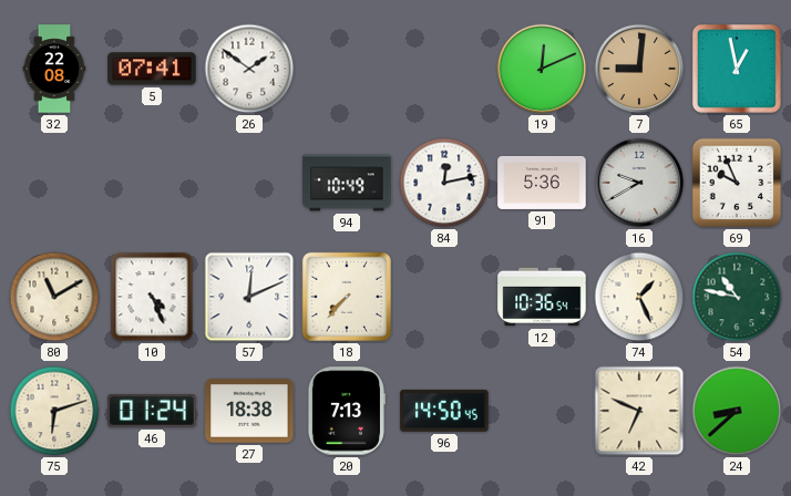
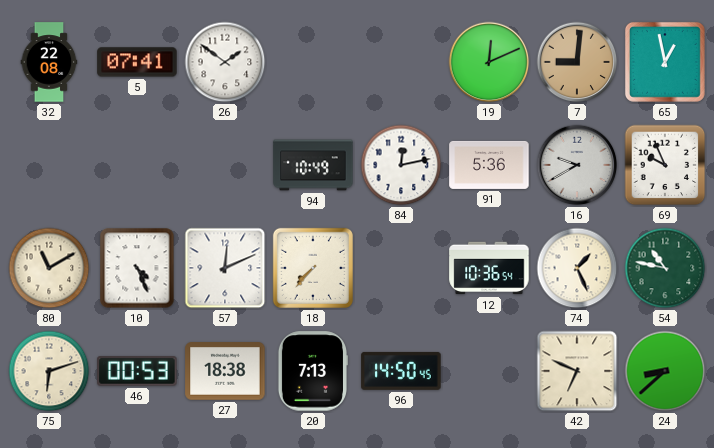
46: 01:24 -> 00:53 (137, 371)
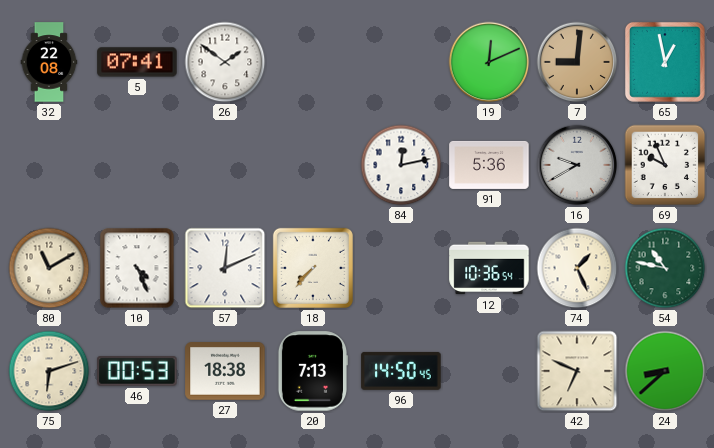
94: 10:49 -> none (313, 165)
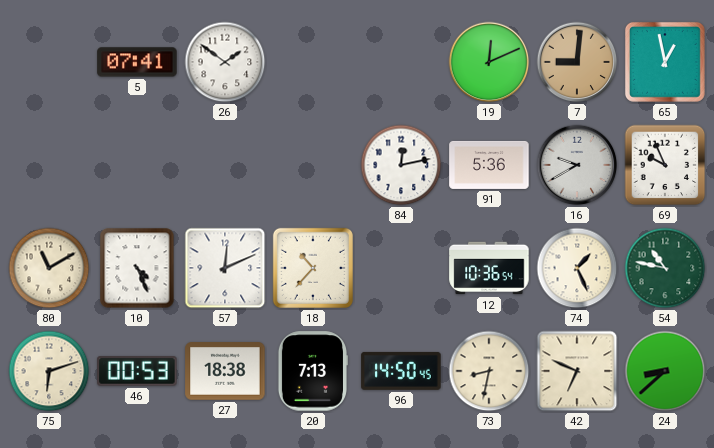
32: 22:08 -> none (49, 62)
18: 7:37 -> 10:37 (313, 268)
73: none -> 8:32 (489, 371)
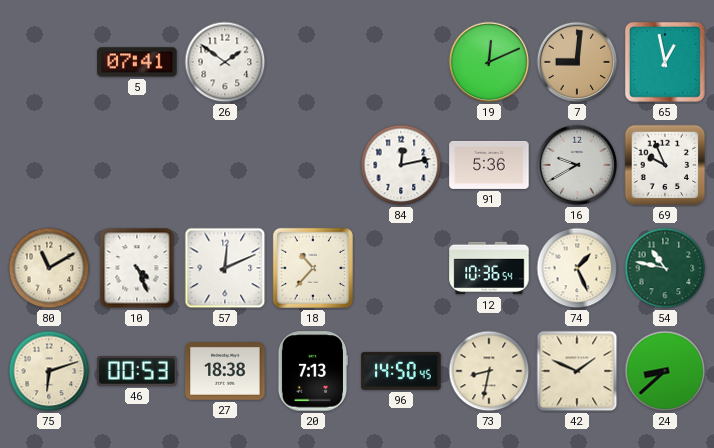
42: 6:49 -> 1:49 (577, 371)
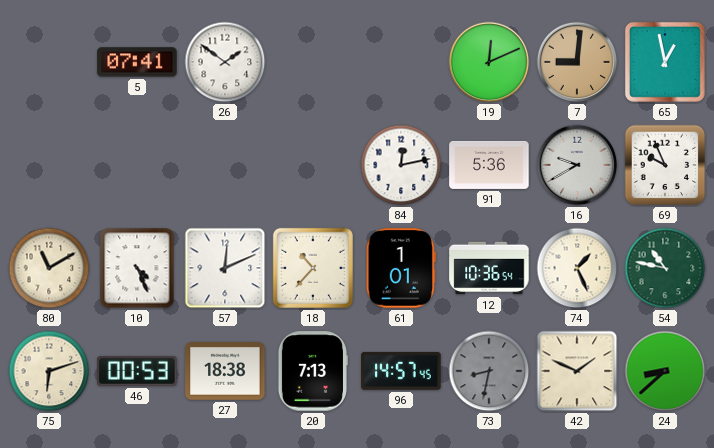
61: none -> 1:01 (401, 268)
96: 14:50 -> 14:57 (401, 371)
73 dial: cream -> grey (489, 371)
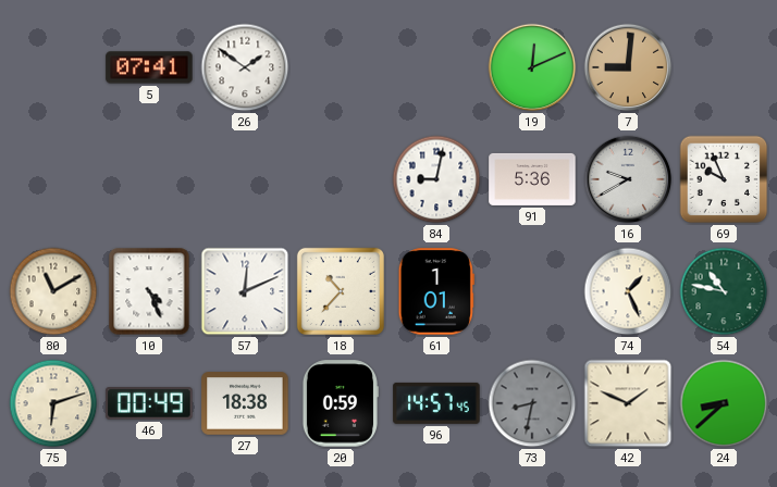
65: 12:58 -> none (665, 62)
84: 12:13 -> 9:02 (436, 179)
12: 10:36 -> none (489, 268)
46: 00:53 -> 00:49 (149, 403)
20: 7:13 -> 0:59 (340, 403)
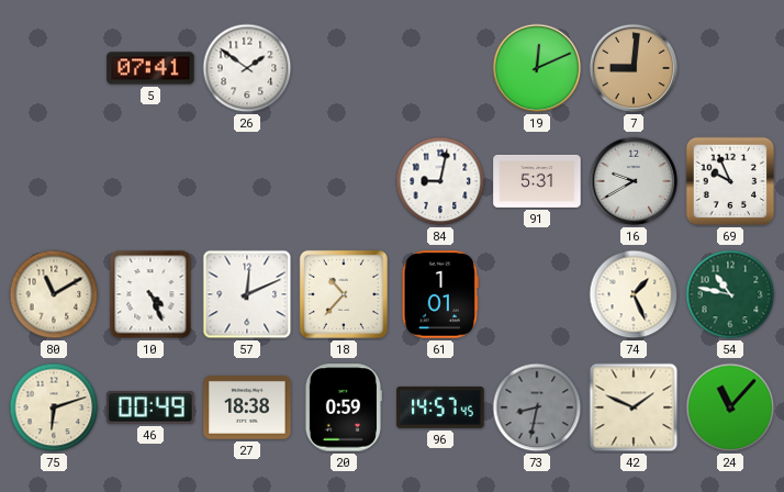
91: 5:36 -> 5:31 (537, 181)
24: 8:38 -> 11:07 (730, 407)
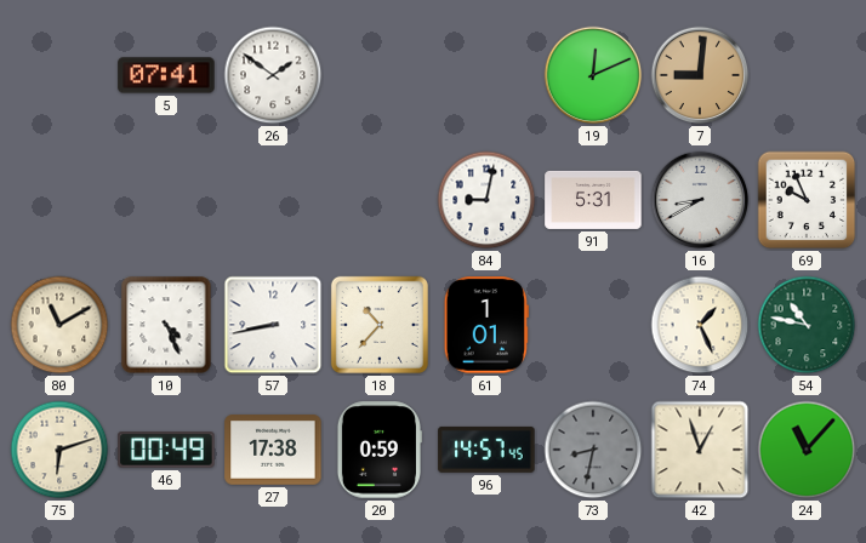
16: 9:40 -> 8:40 (700, 200)
57: 12:11 -> 8:43 (273, 325)
27: 18:38 -> 17:38 (273, 450)
42: 1:49 -> 12:57 (700, 450)
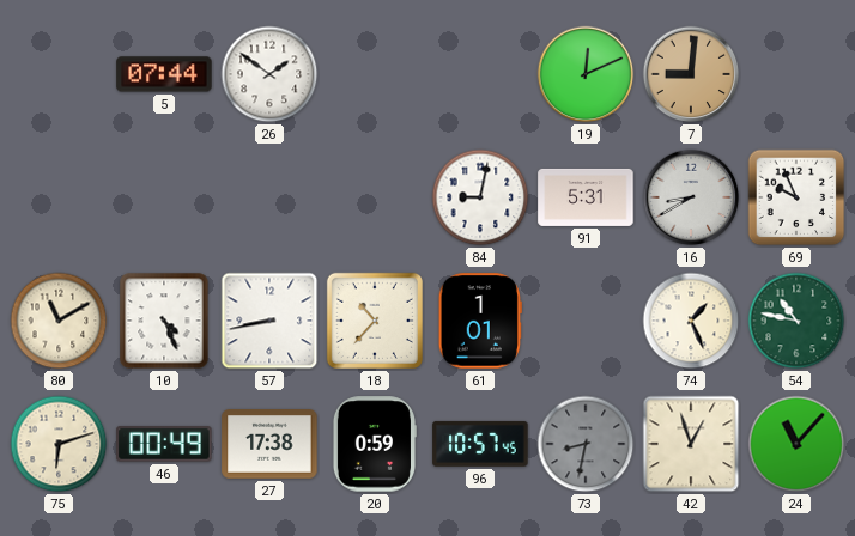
5: 07:41 -> 07:44 (164, 74)
96: 14:57 -> 10:57 (480, 444)
